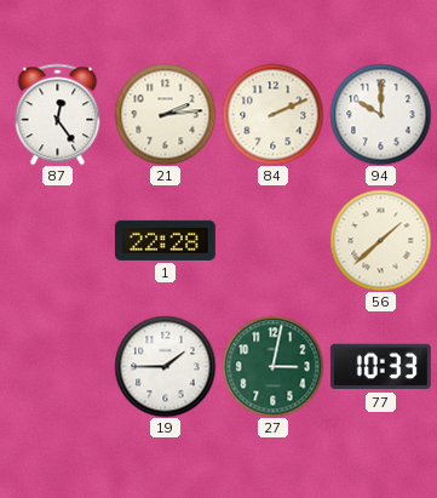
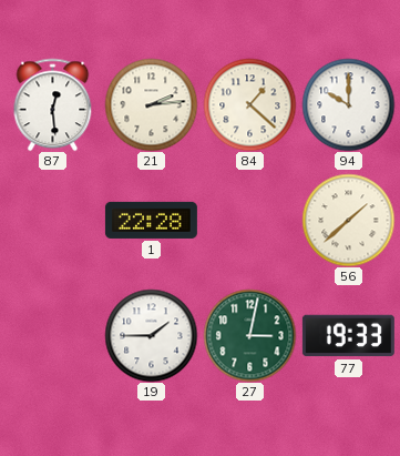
87: 12:24 -> 12:29 (53, 104)
84: 2:11 -> 1:22 (249, 104)
77: 10:33 -> 19:33 (348, 336)
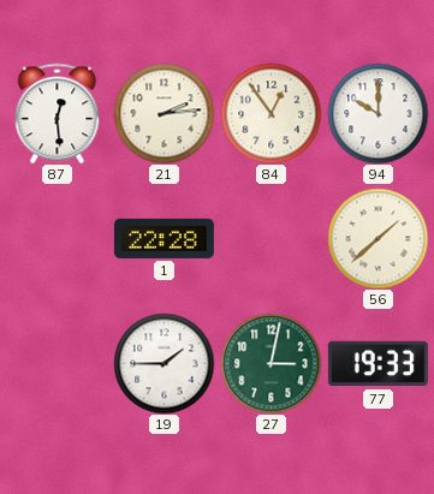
84: 1:22 -> 12:54 (270, 113)
